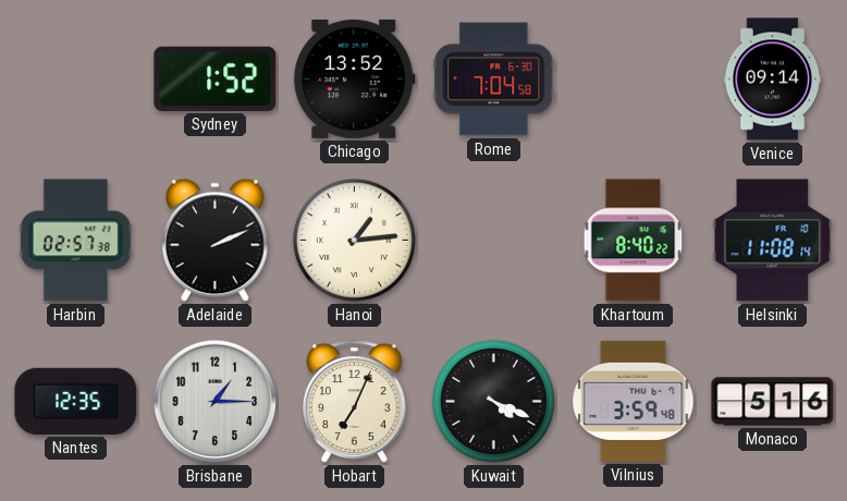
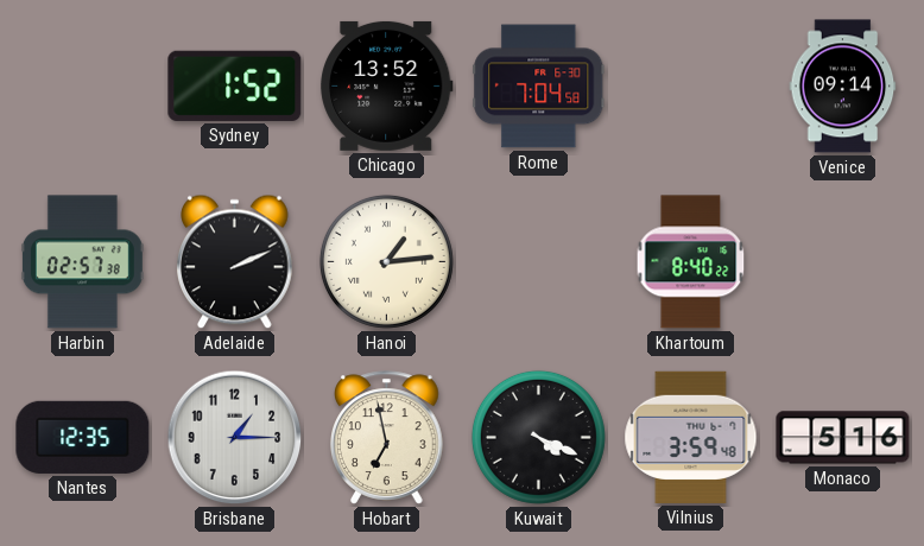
Helsinki: 11:08 -> none (773, 241)
Hobart: 7:04 -> 6:58 (387, 438)
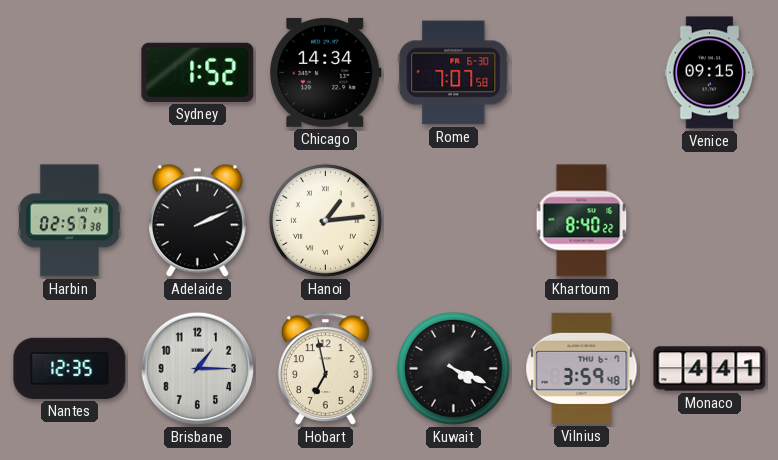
Chicago: 13:52 -> 14:34 (326, 72)
Rome: 7:04 -> 7:07 (454, 73)
Venice: 09:14 -> 09:15 (710, 73)
Monaco: 5:16 -> 4:41 (710, 369)
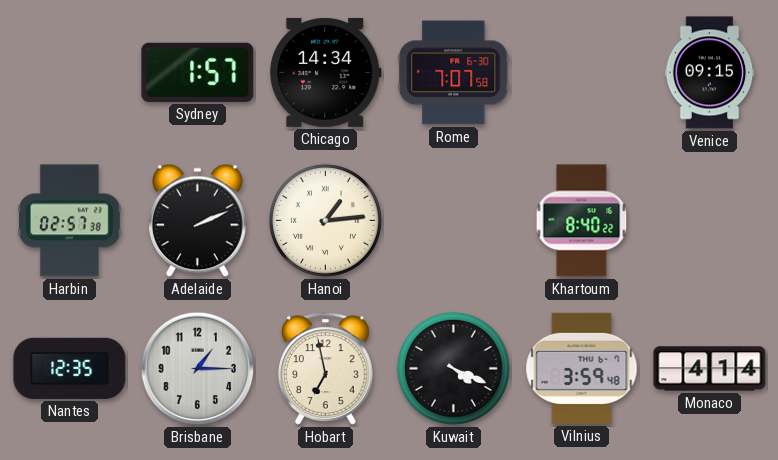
Sydney: 1:52 -> 1:57 (198, 72)
Monaco: 4:41 -> 4:14 (710, 369)
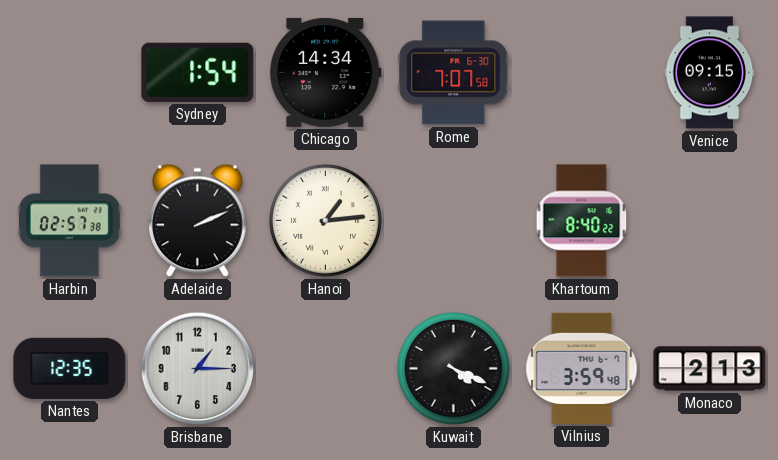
Sydney: 1:57 -> 1:54 (198, 72)
Hobart: 6:58 -> none (326, 369)
Monaco: 4:14 -> 2:13 (710, 369)
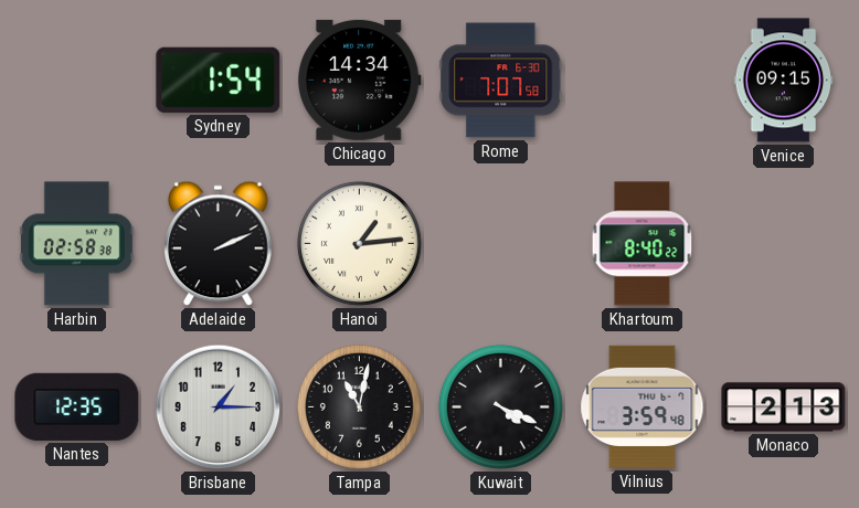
Harbin: 02:57 -> 02:58 (76, 244)
Tampa: none -> 11:02 (359, 406)
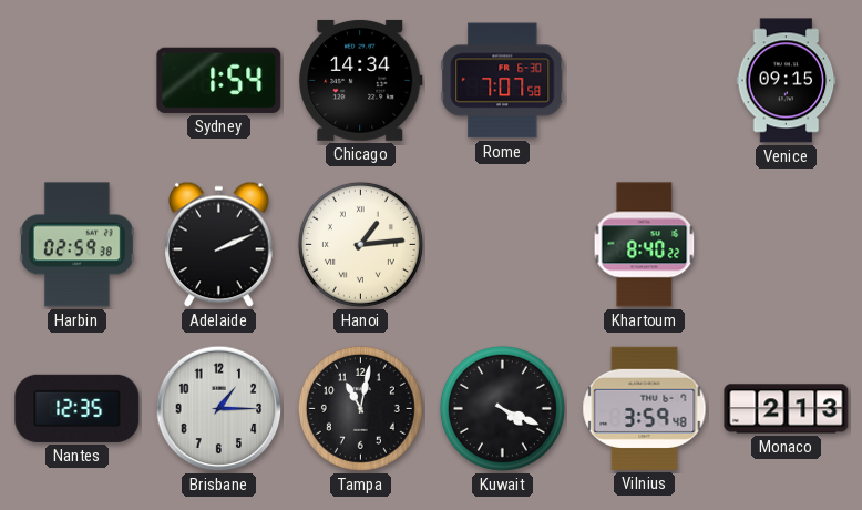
Harbin: 02:58 -> 02:59 (76, 245)
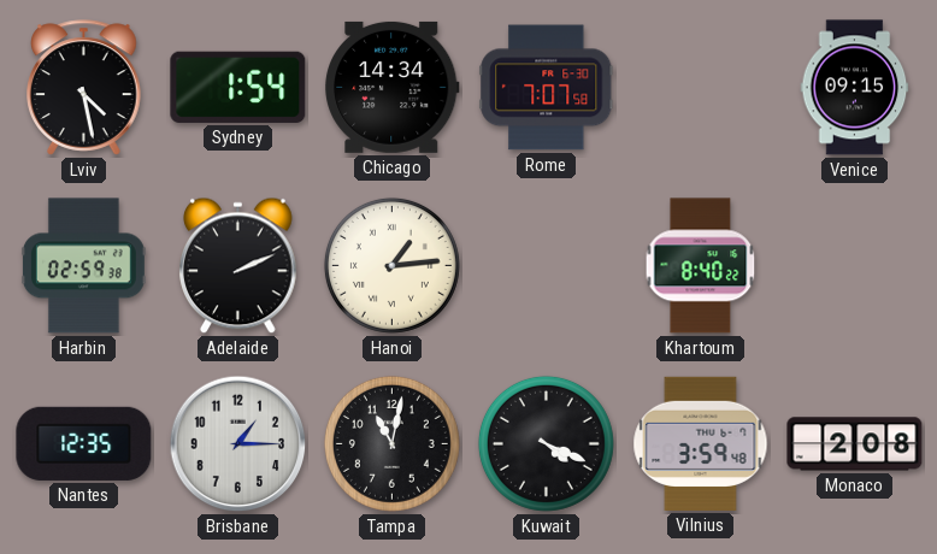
Lviv: none -> 4:28 (84, 88)
Monaco: 2:13 -> 2:08 (855, 444)
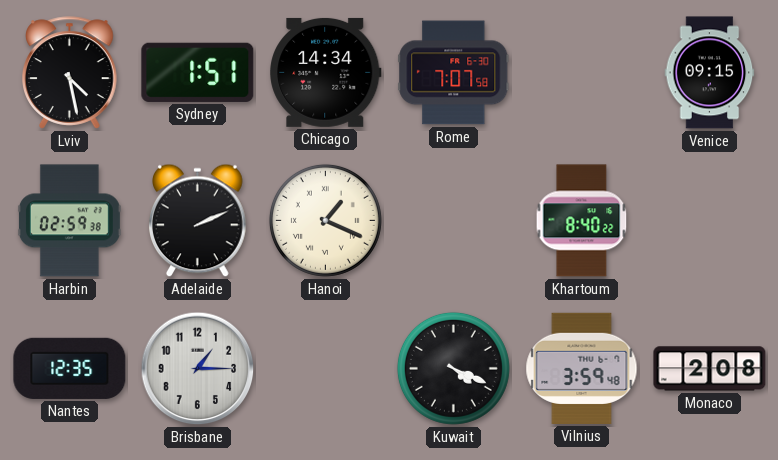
Sydney: 1:54 -> 1:51 (198, 72)
Hanoi: 1:14 -> 1:19 (325, 220)
Tampa: 11:02 -> none (391, 443)
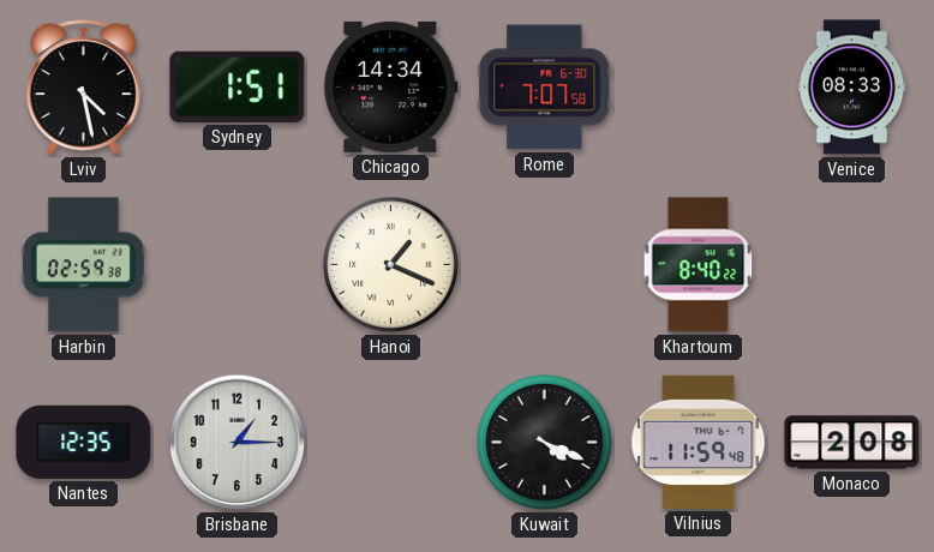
Venice: 09:15 -> 08:33 (852, 88)
Adelaide: 2:11 -> none (198, 221)
Vilnius: 3:59 -> 11:59 (699, 442)
